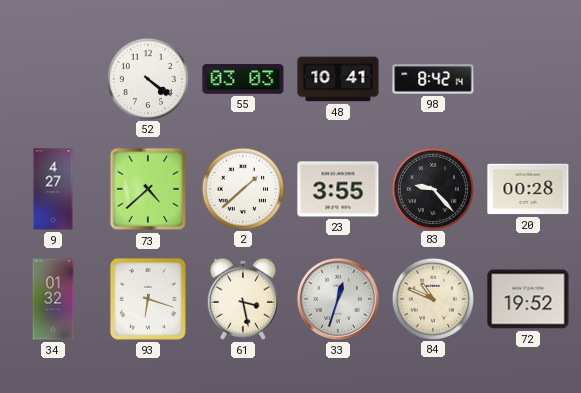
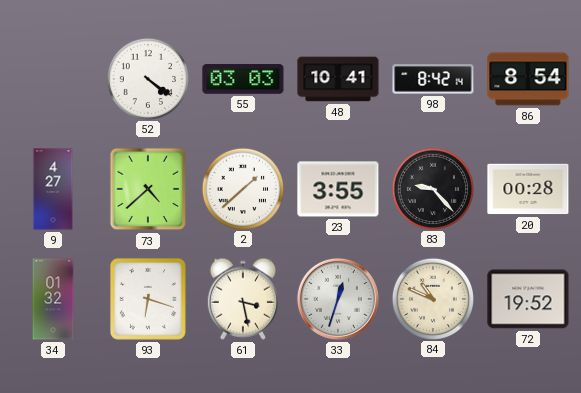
86: none -> 8:54 (528, 79)
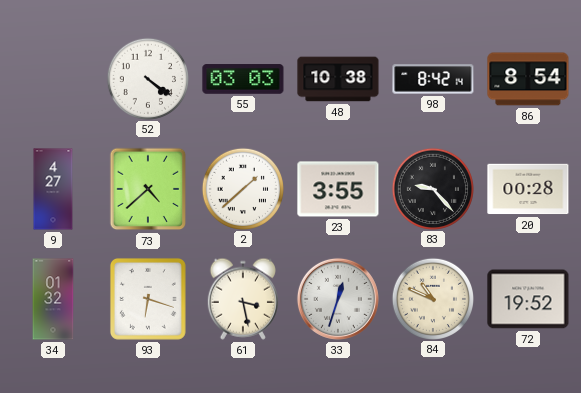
48: 10:41 -> 10:38 (338, 79)
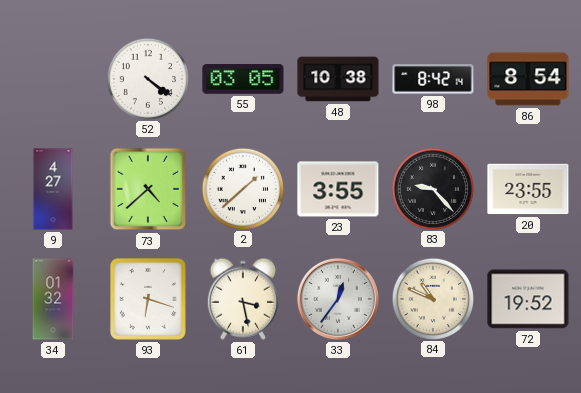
55: 03:03 -> 03:05 (243, 79)
20: 00:28 -> 23:55 (528, 189)
33: 12:33 -> 12:36 (338, 299)
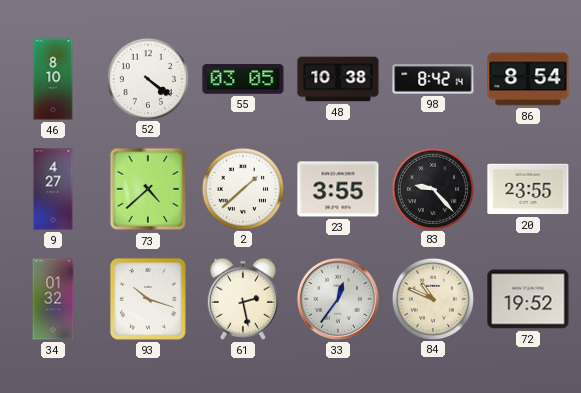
46: none -> 8:10 (53, 79)
93: 6:18 -> 10:18 (148, 299)
61: 3:28 -> 2:28 (243, 299)
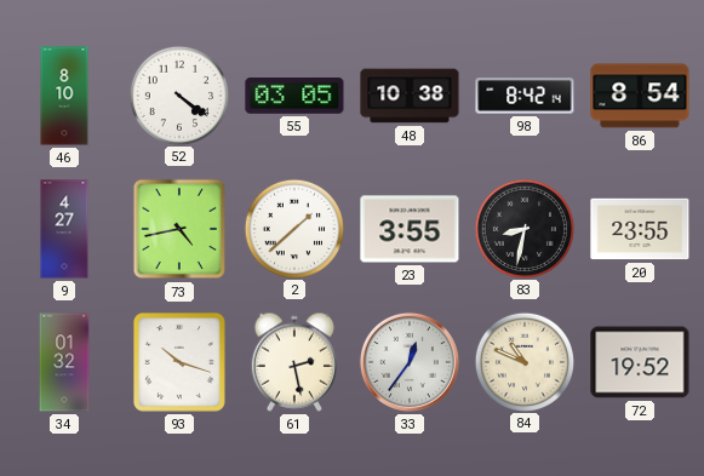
73: 4:38 -> 4:43 (179, 229)
83: 9:23 -> 8:32 (523, 228)
